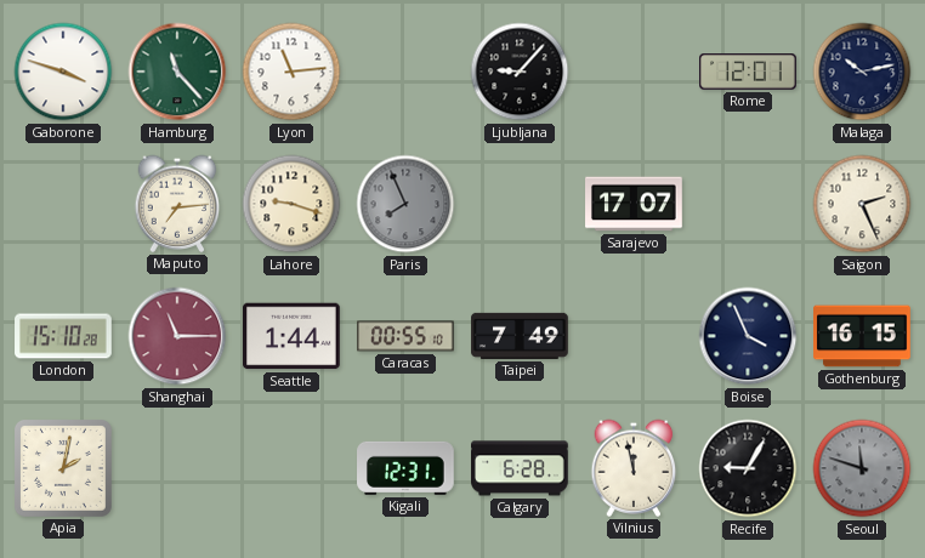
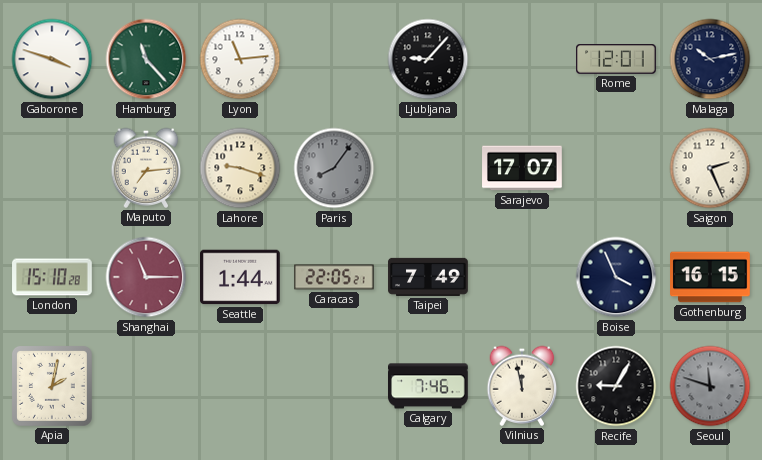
Paris: 7:56 -> 8:06 (334, 168)
Caracas: 00:55 -> 22:05 (334, 277)
Kigali: 12:31 -> none (407, 468)
Calgary: 6:28 -> 7:46 (429, 386)
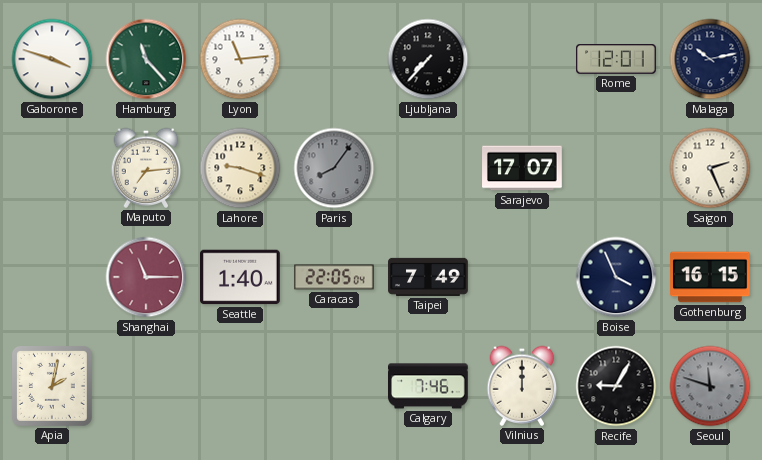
Ljubljana: 9:07 -> 7:37 (428, 59)
London: 15:10 -> none (52, 277)
Seattle: 1:44 -> 1:40 (241, 277)
Caracas: 22:05:21 -> 22:05:04 (334, 277)
Vilnius: 11:58 -> 12:00 (522, 386)
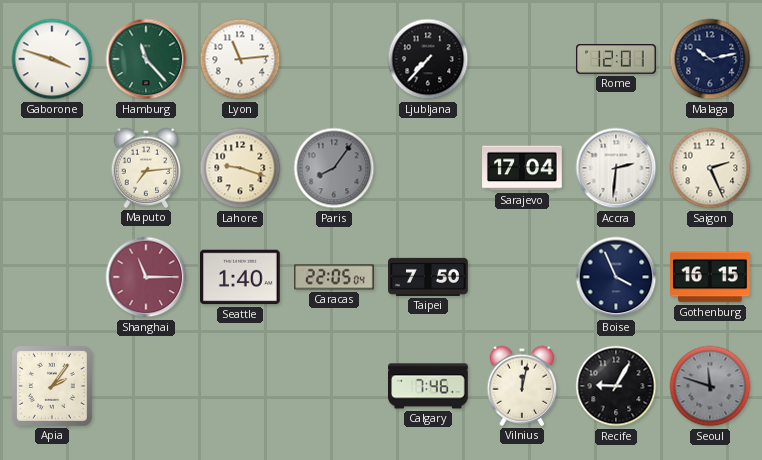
Sarajevo: 17:07 -> 17:04 (522, 168)
Accra: none -> 2:31 (616, 168)
Taipei: 7:49 -> 7:50 (428, 277)
Apia: 2:02 -> 2:06 (52, 386)
Vilnius: 12:00 -> 12:02 (522, 386)
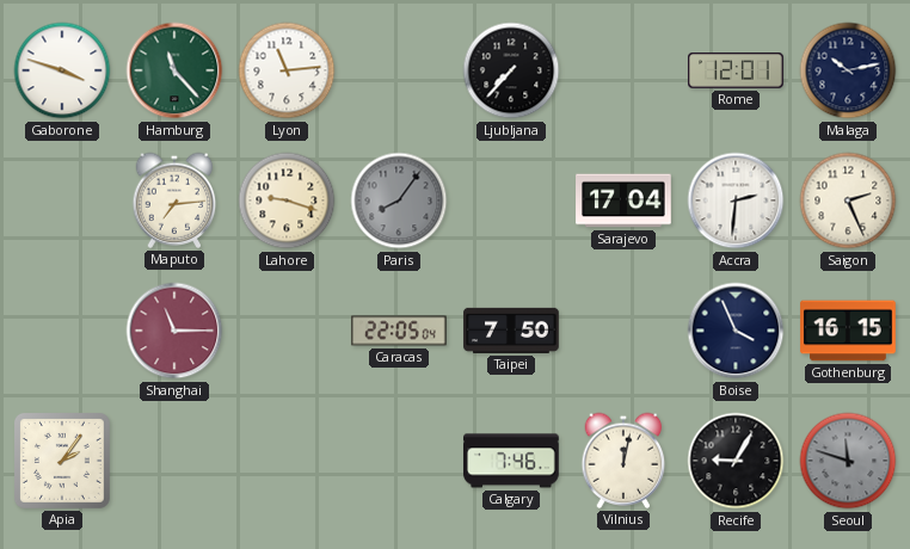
Seattle: 1:40 -> none (241, 277)
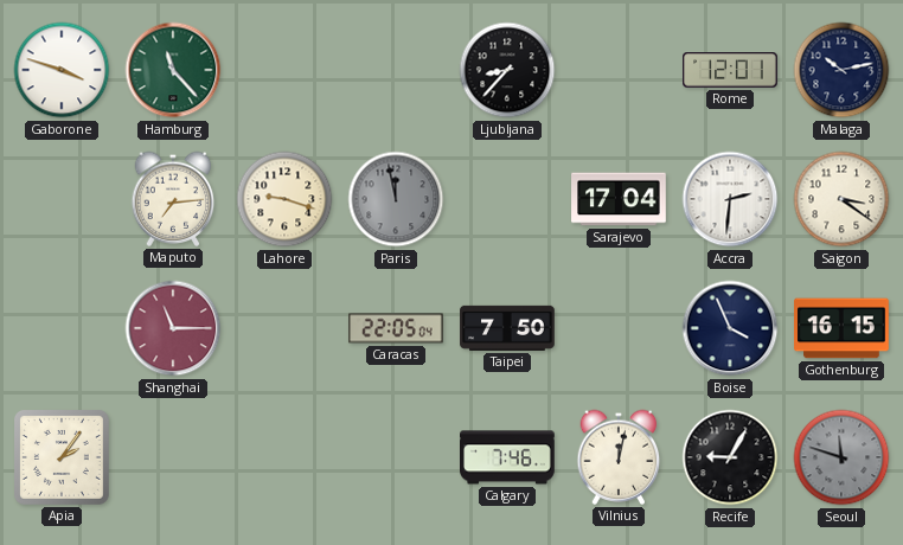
Lyon: 11:14 -> none (287, 70)
Ljubljana: 7:37 -> 8:37 (507, 70)
Paris: 8:06 -> 11:58 (396, 199)
Saigon: 2:26 -> 3:21 (841, 199)
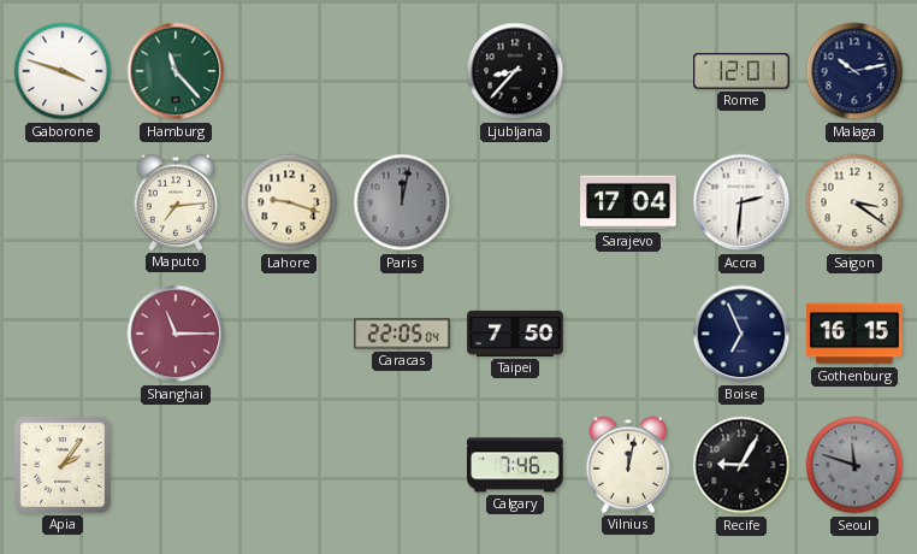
Paris: 11:58 -> 12:02 (402, 202)
Boise: 3:56 -> 6:56 (741, 334)
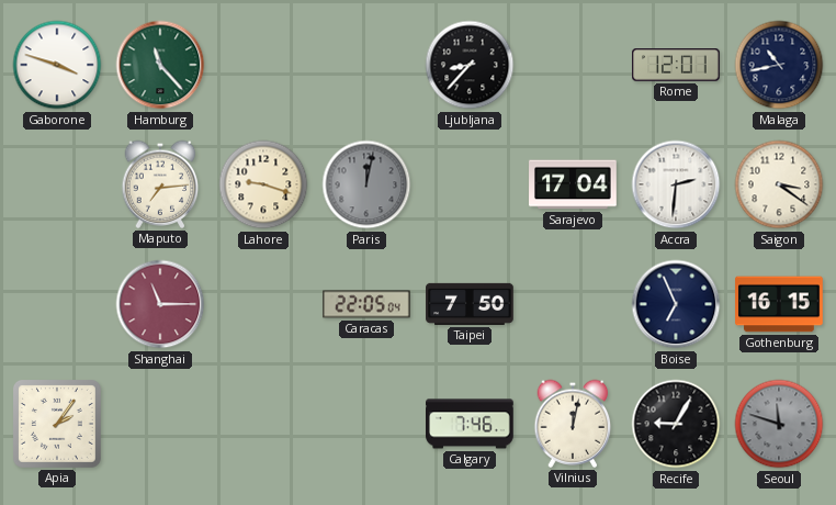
Malaga: 10:13 -> 10:43 (779, 65)
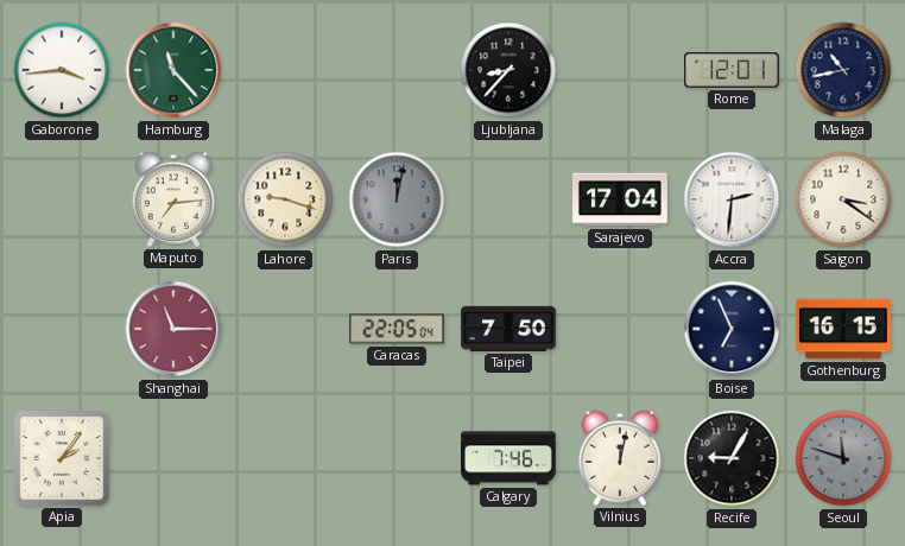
Gaborone: 3:48 -> 3:44 (62, 70)
